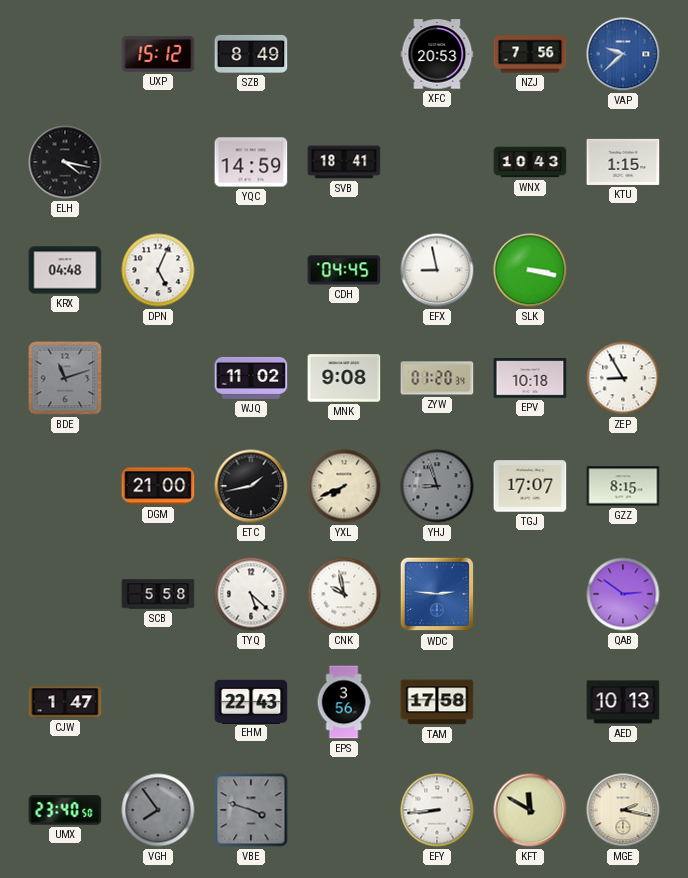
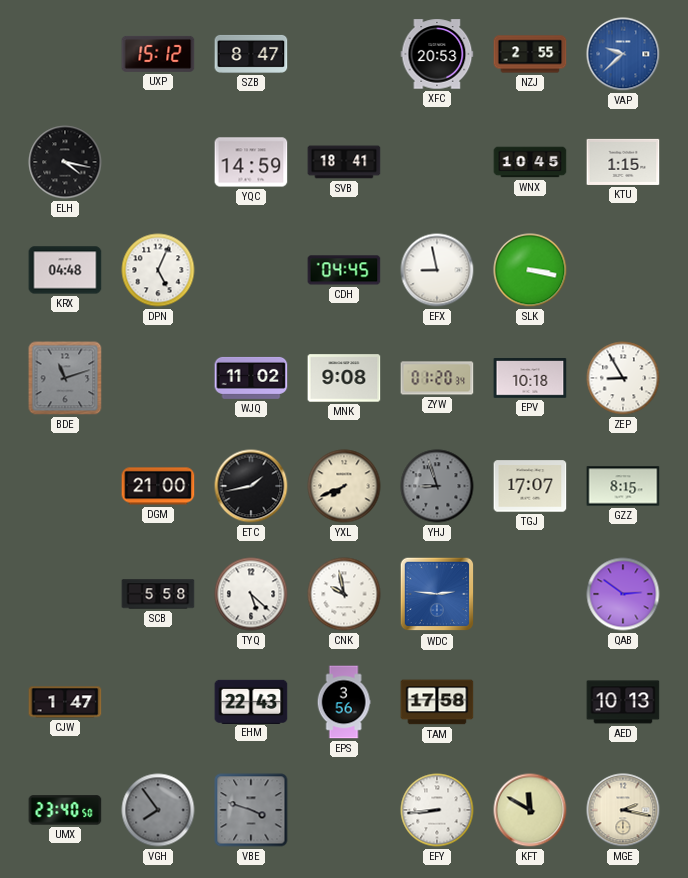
SZB: 8:49 -> 8:47 (251, 54)
NZJ: 7:56 -> 2:55 (530, 54)
WNX: 10:43 -> 10:45 (530, 162)
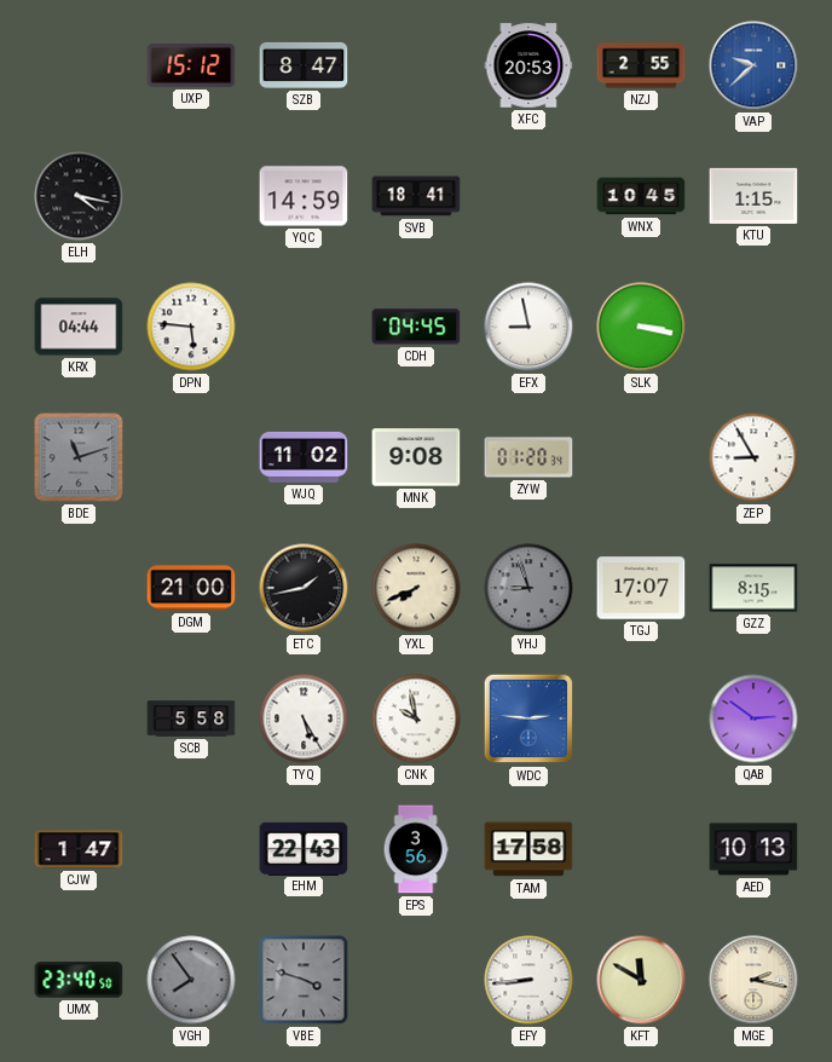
KRX: 04:48 -> 04:44 (79, 327)
DPN: 5:04 -> 5:46 (191, 327)
EPV: 10:18 -> none (530, 378)
TYQ: 5:22 -> 5:25 (304, 718)
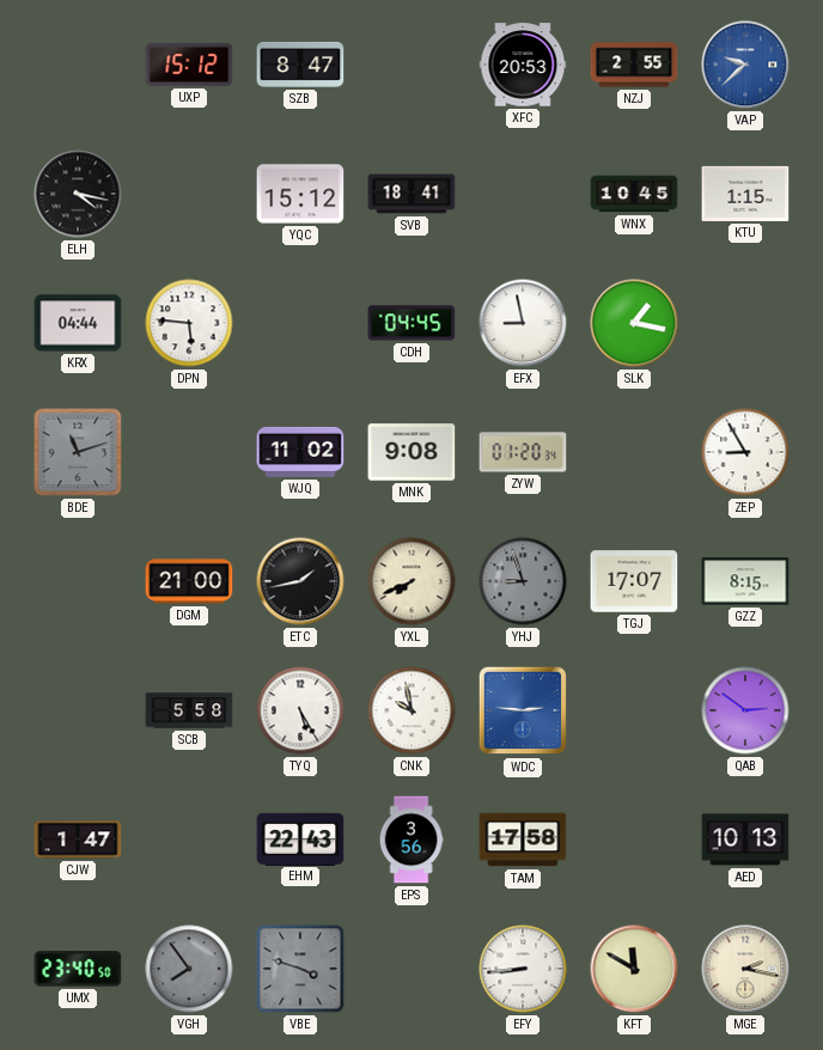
YQC: 14:59 -> 15:12 (300, 194)
SLK: 3:17 -> 1:17 (634, 323)
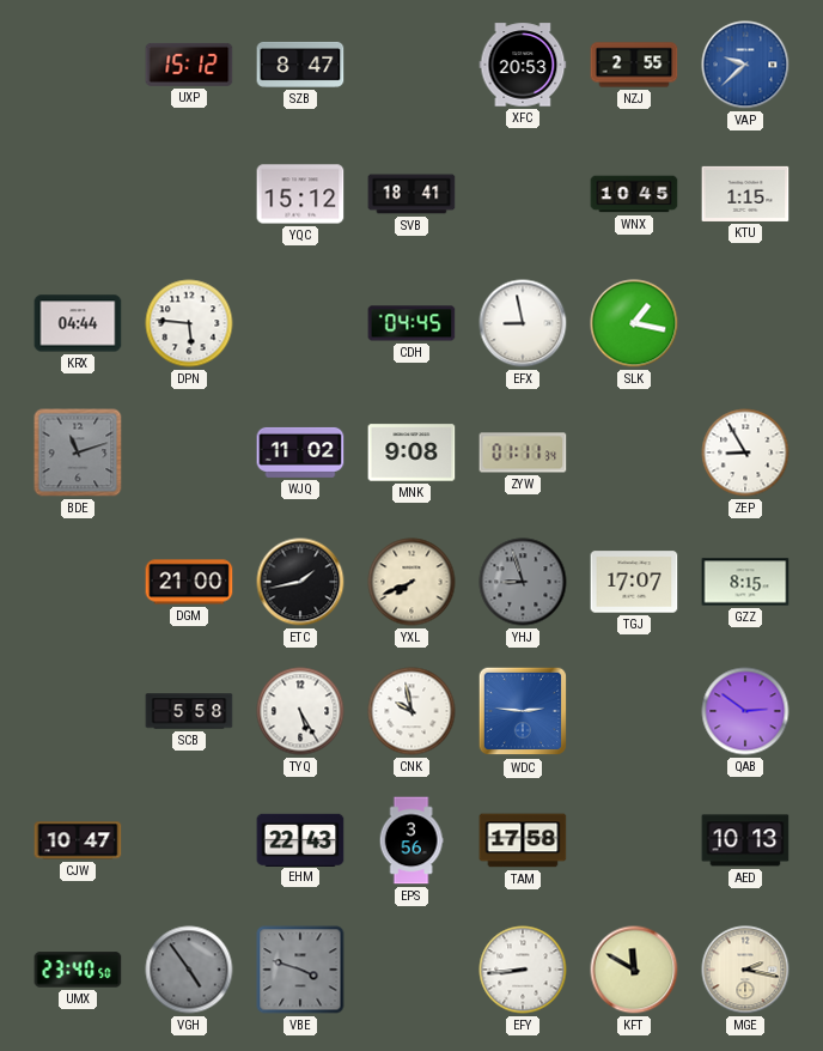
ELH: 4:17 -> none (78, 194)
ZYW: 01:20 -> 01:11 (523, 452)
CJW: 1:47 -> 10:47 (78, 840)
VGH: 7:54 -> 4:54 (189, 970)
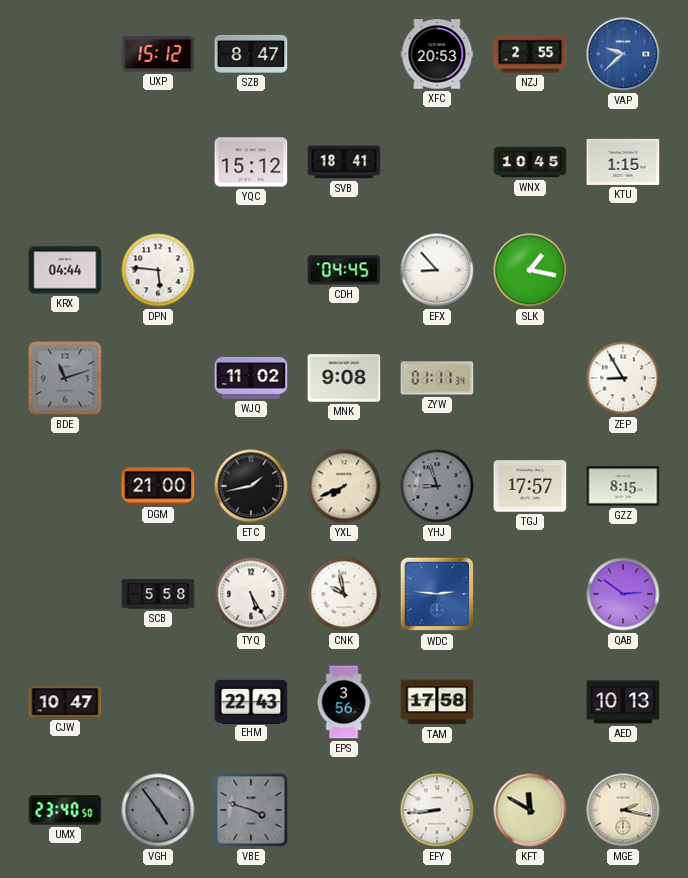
EFX: 8:58 -> 8:53 (437, 270)
TGJ: 17:07 -> 17:57 (530, 486)
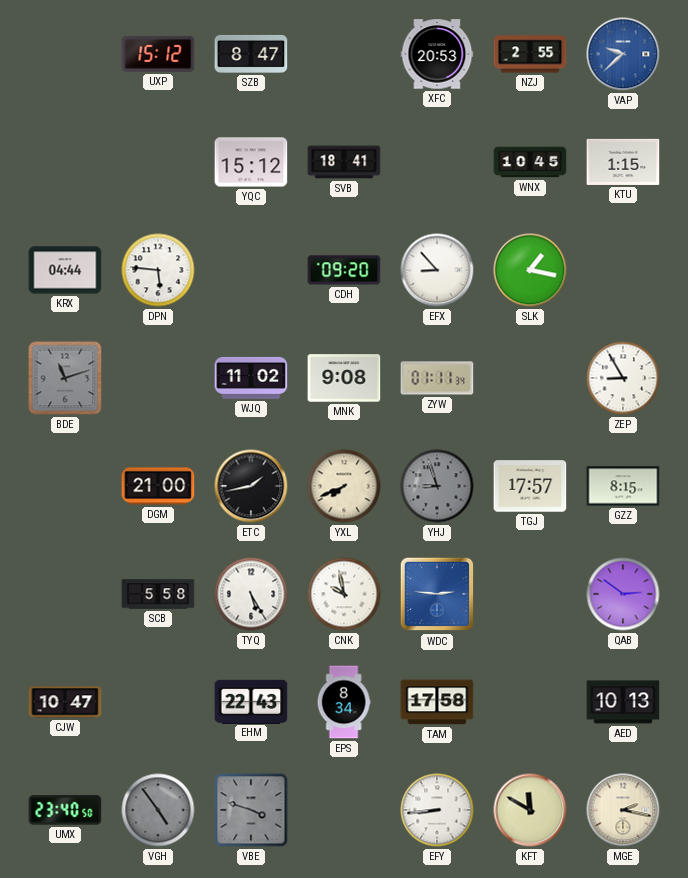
CDH: 04:45 -> 09:20 (344, 270)
EPS: 3:56 -> 8:34 (344, 702)
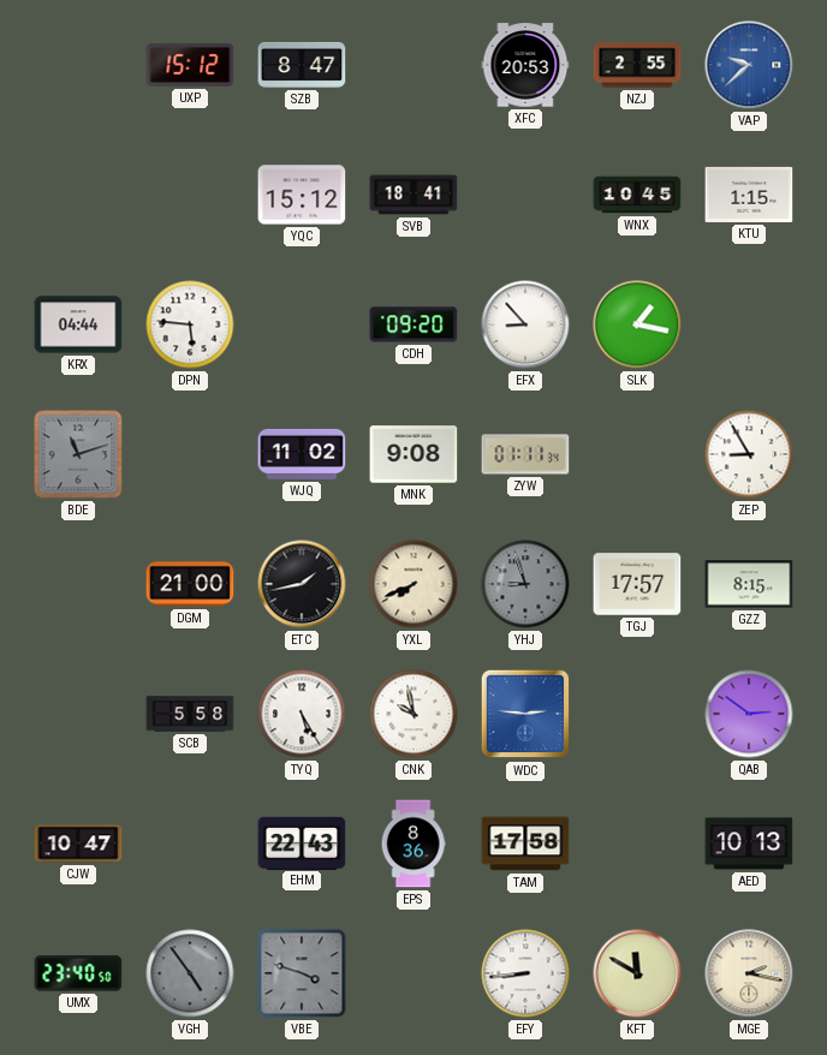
EPS: 8:34 -> 8:36 (413, 844)
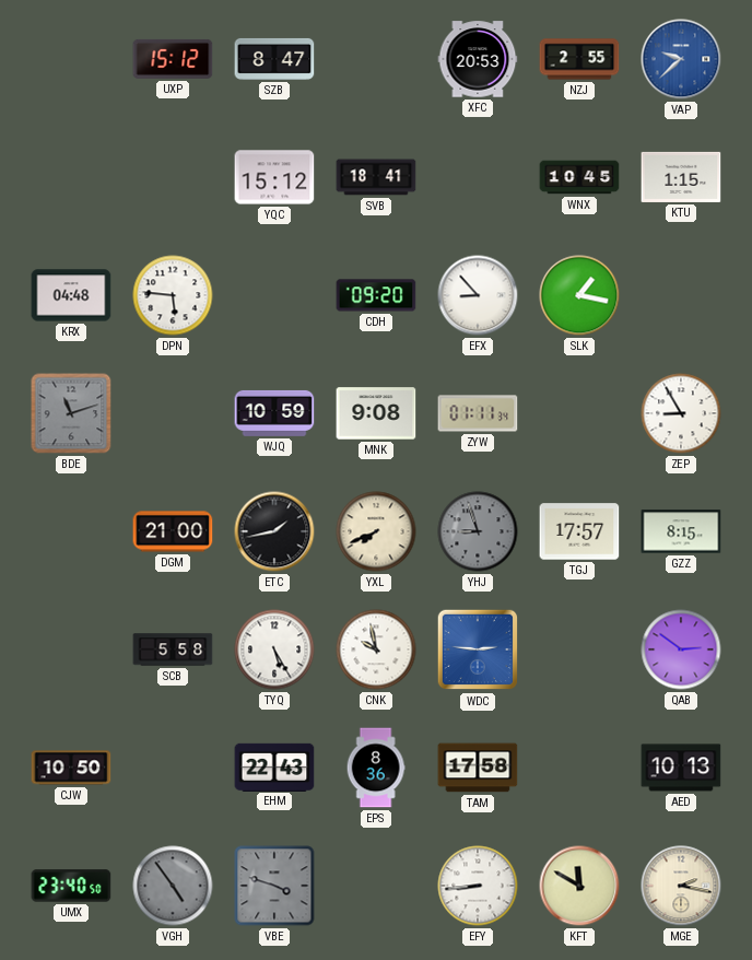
KRX: 04:44 -> 04:48 (71, 295)
WJQ: 11:02 -> 10:59 (274, 413)
CJW: 10:47 -> 10:50 (71, 768)
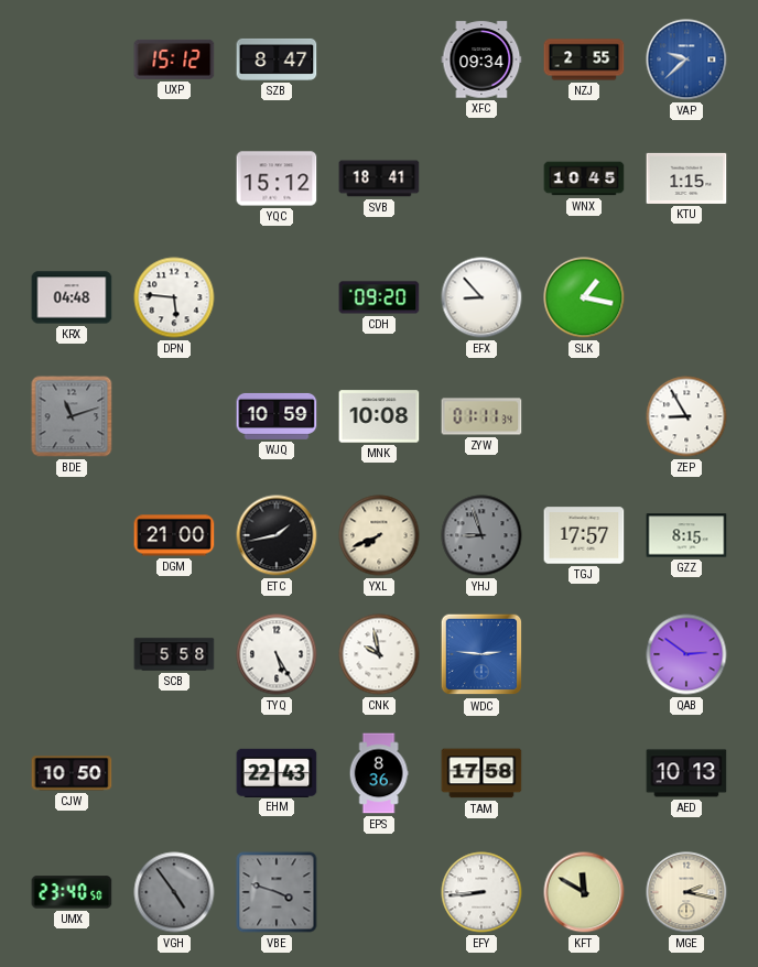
XFC: 20:53 -> 09:34 (481, 59)
MNK: 9:08 -> 10:08 (379, 416)
